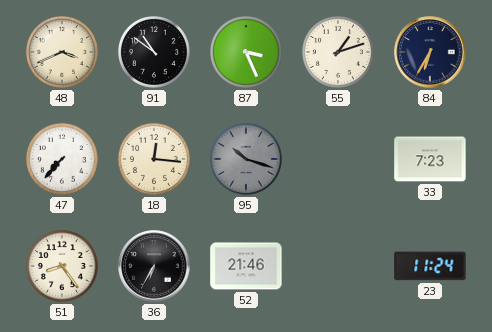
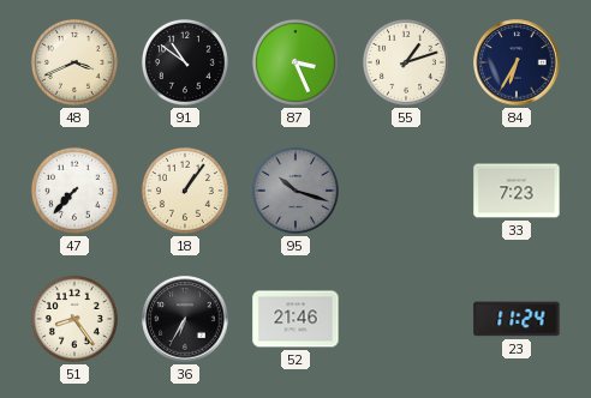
18: 12:16 -> 1:06 (185, 191)
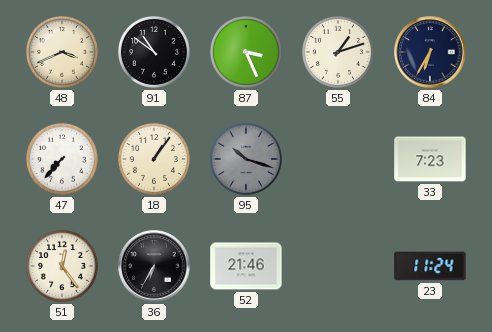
51: 8:24 -> 12:24 (62, 266)
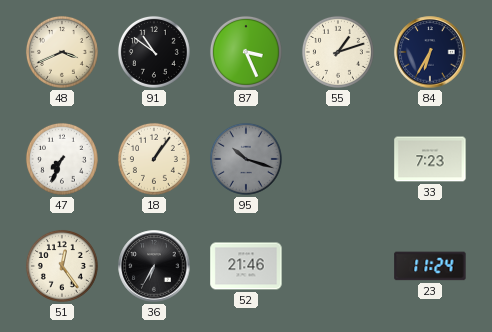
47: 7:37 -> 7:34 (62, 159)
